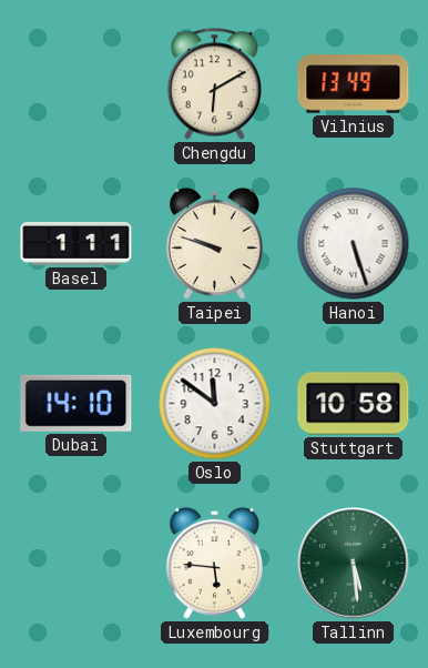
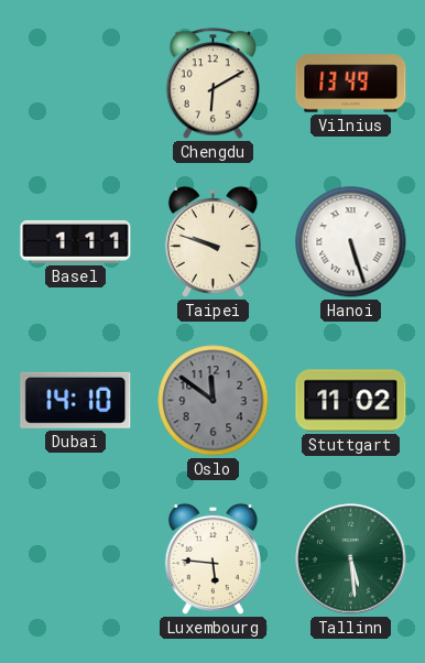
Oslo dial: white -> grey (214, 401)
Stuttgart: 10:58 -> 11:02 (351, 401)
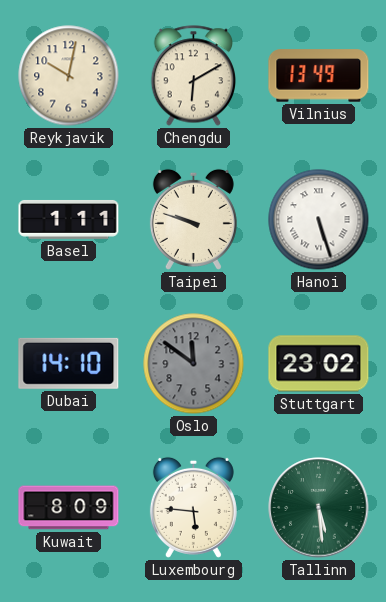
Reykjavik: none -> 10:02 (69, 76)
Stuttgart: 11:02 -> 23:02 (319, 364)
Kuwait: none -> 8:09 (69, 508)
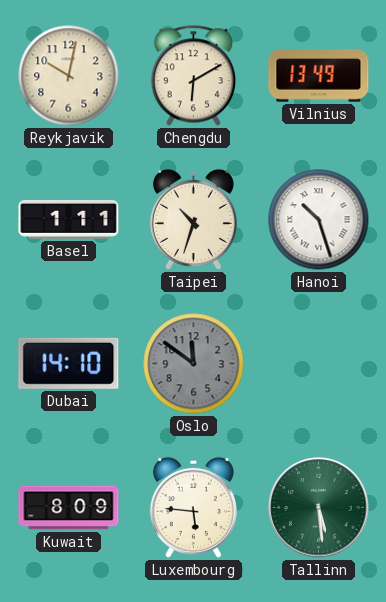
Taipei: 9:48 -> 10:33 (193, 219)
Hanoi: 5:27 -> 10:27 (319, 220)
Stuttgart: 23:02 -> none (319, 364)
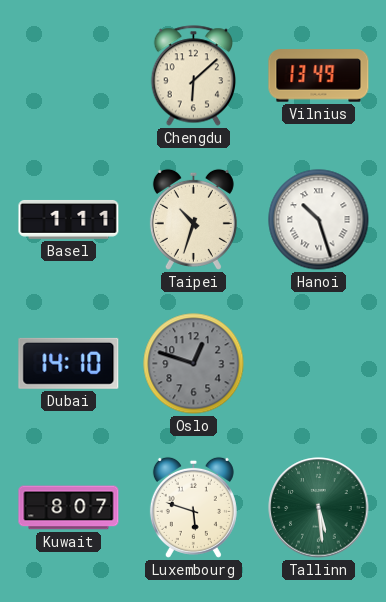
Reykjavik: 10:02 -> none (69, 76)
Chengdu: 6:10 -> 6:08 (193, 76)
Oslo: 11:51 -> 12:48 (194, 364)
Kuwait: 8:09 -> 8:07 (69, 508)
Luxembourg: 5:46 -> 5:48 (193, 507)
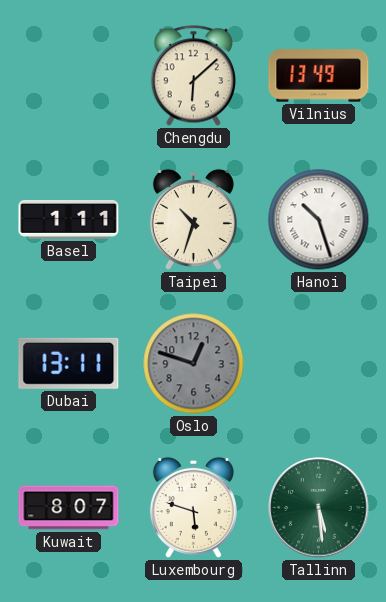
Dubai: 14:10 -> 13:11 (69, 363)
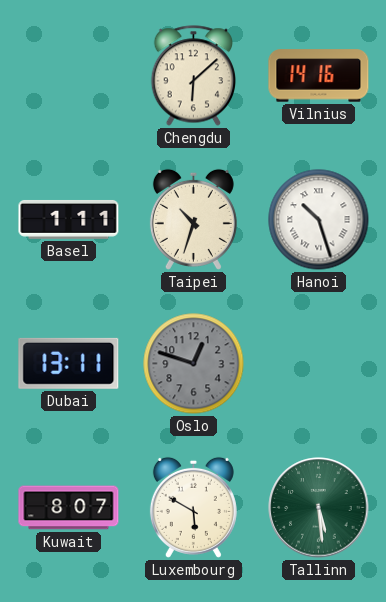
Vilnius: 13:49 -> 14:16 (319, 76)
Luxembourg: 5:48 -> 5:50 (193, 507)
